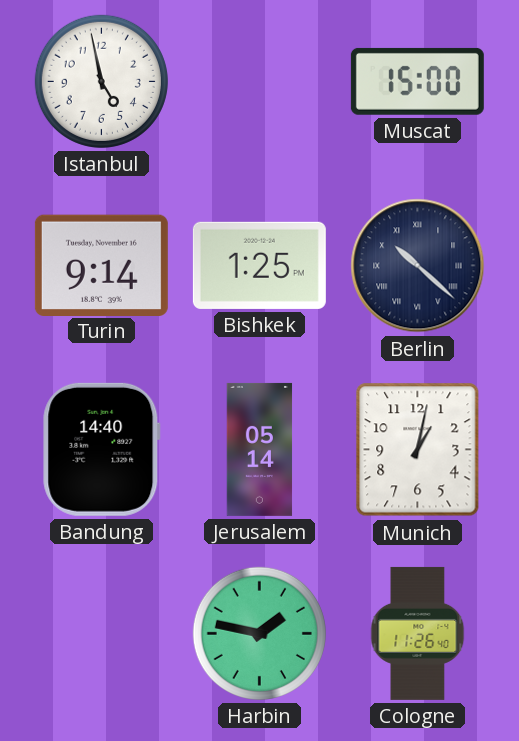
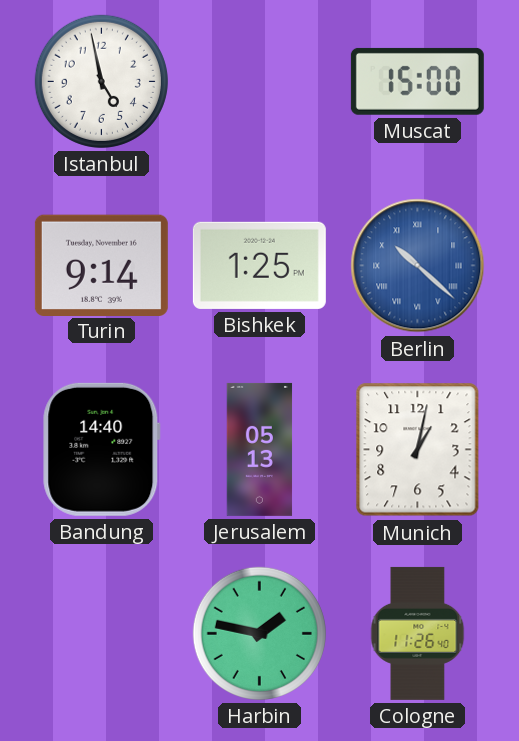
Berlin dial: navy -> blue (418, 266)
Jerusalem: 05:14 -> 05:13 (260, 449)
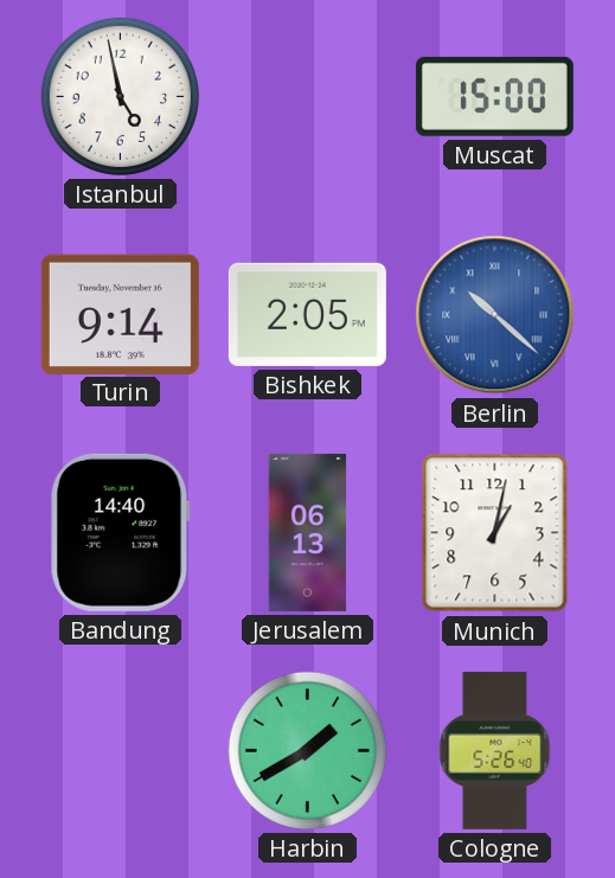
Bishkek: 1:25 -> 2:05 (307, 314)
Jerusalem: 05:13 -> 06:13 (308, 532)
Harbin: 1:47 -> 1:40 (307, 750)
Cologne: 11:26 -> 5:26 (495, 750)
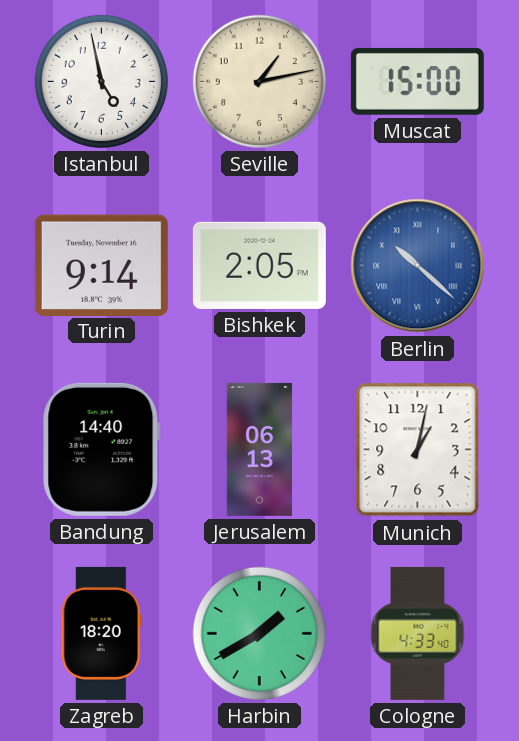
Seville: none -> 1:13 (259, 81)
Zagreb: none -> 18:20 (101, 633)
Cologne: 5:26 -> 4:33 (418, 633)
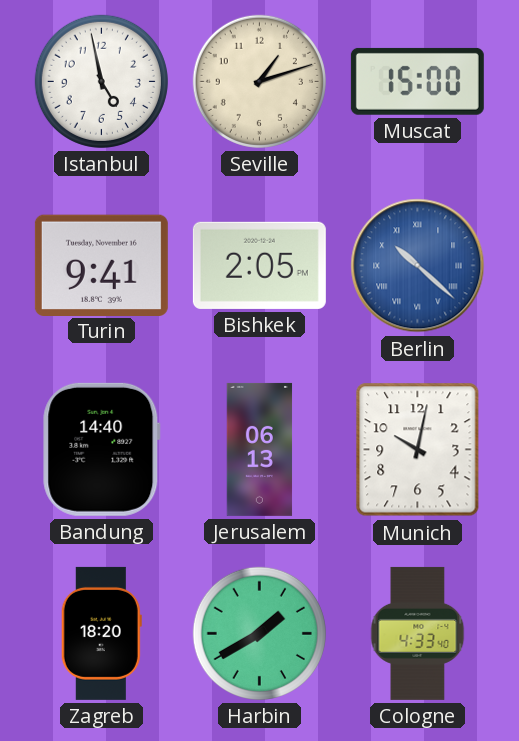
Seville: 1:13 -> 1:12 (259, 81)
Turin: 9:14 -> 9:41 (101, 265)
Munich: 1:02 -> 10:02 (418, 450)
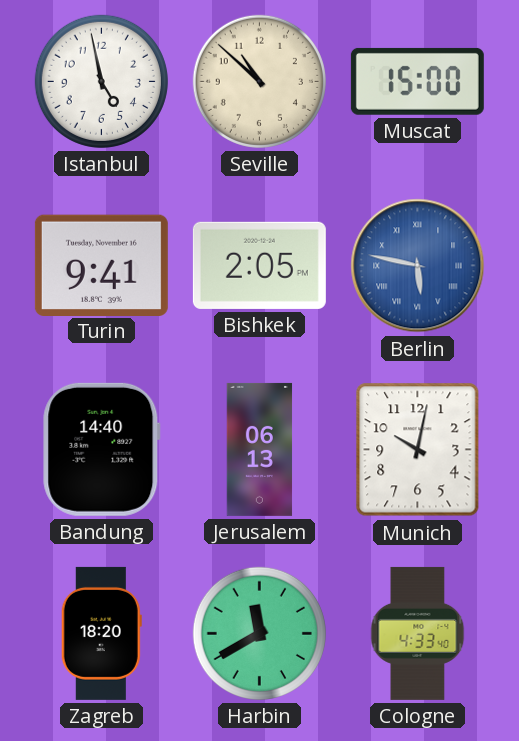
Seville: 1:12 -> 10:52 (259, 81)
Berlin: 10:22 -> 5:47 (418, 266)
Harbin: 1:40 -> 11:40 (259, 633)
